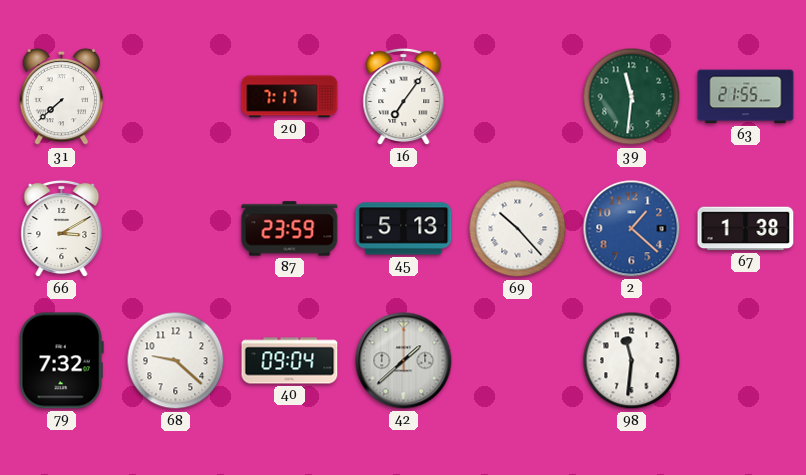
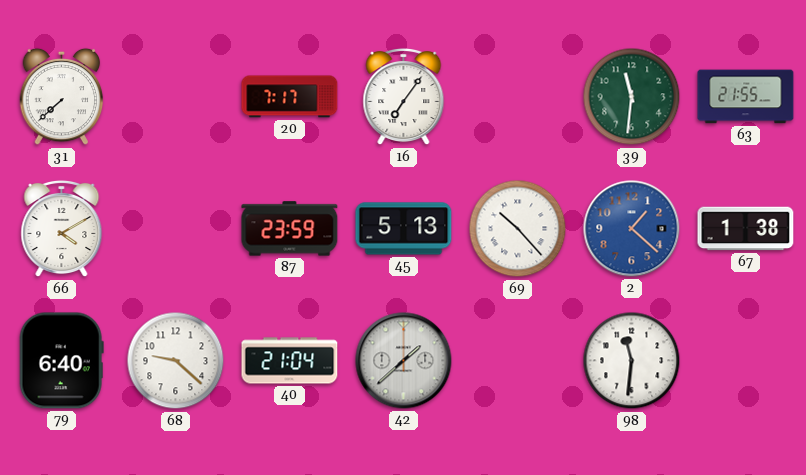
66: 3:10 -> 4:10 (62, 229)
79: 7:32 -> 6:40 (61, 361)
40: 09:04 -> 21:04 (290, 361)
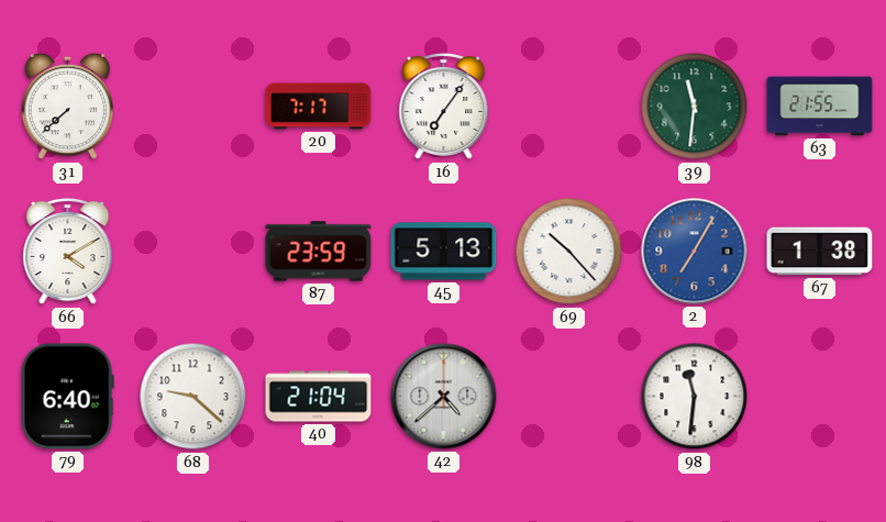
2: 1:22 -> 7:05 (695, 252)
42: 1:38 -> 4:38 (444, 397)
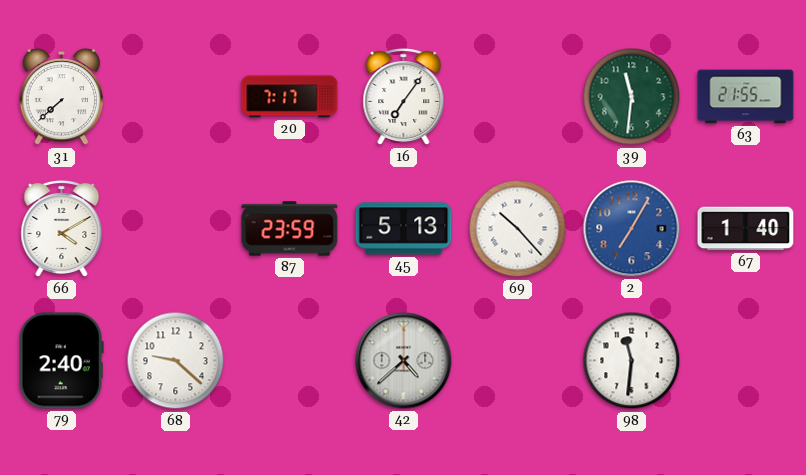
67: 1:38 -> 1:40 (746, 229)
79: 6:40 -> 2:40 (61, 361)
40: 21:04 -> none (319, 397)
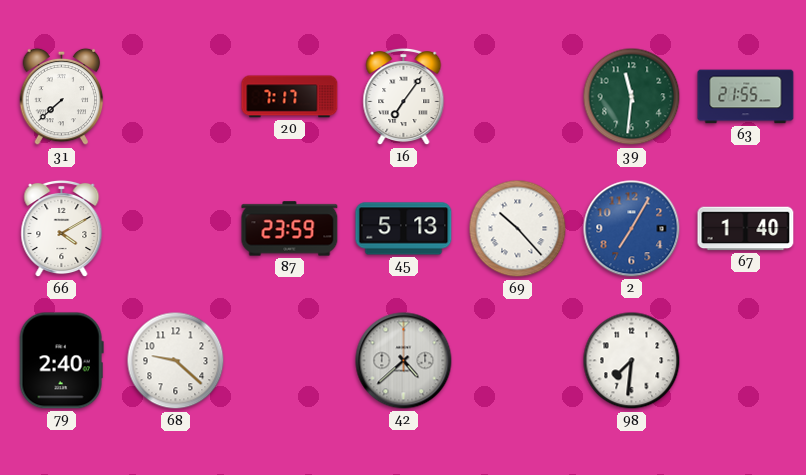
98: 11:31 -> 7:31 (632, 361)
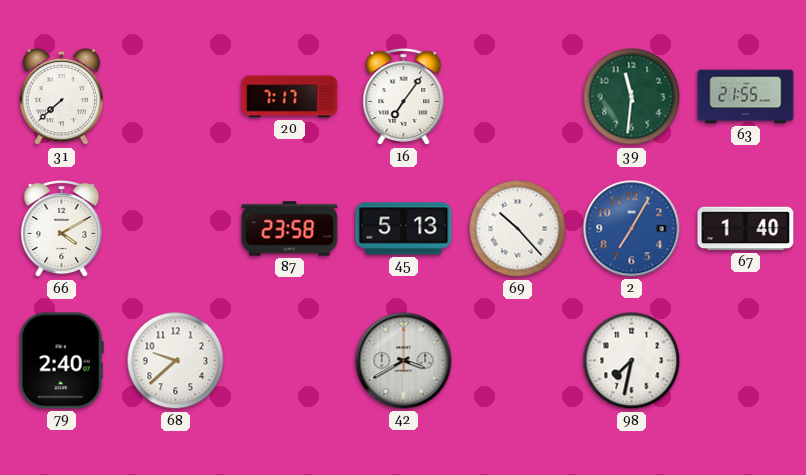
87: 23:59 -> 23:58 (290, 229)
68: 9:22 -> 9:38 (176, 361)
42: 4:38 -> 3:40 (404, 361)
98: 7:31 -> 7:32 (632, 361)
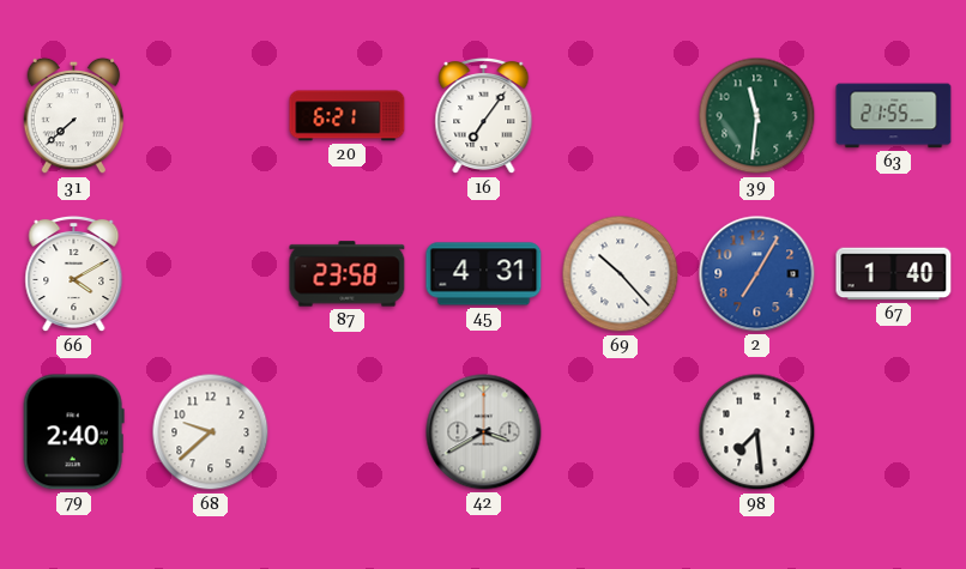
20: 7:17 -> 6:21 (348, 116)
45: 5:13 -> 4:31 (484, 274)
98: 7:32 -> 7:29 (757, 432)
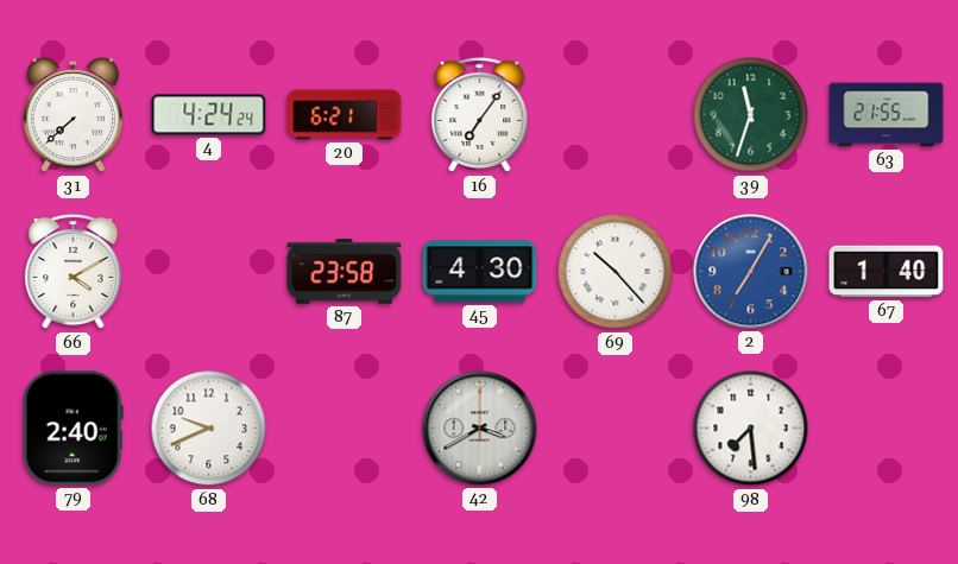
4: none -> 4:24 (209, 115)
39: 11:31 -> 11:33 (751, 115)
45: 4:31 -> 4:30 (480, 272)
68: 9:38 -> 9:41 (209, 429)
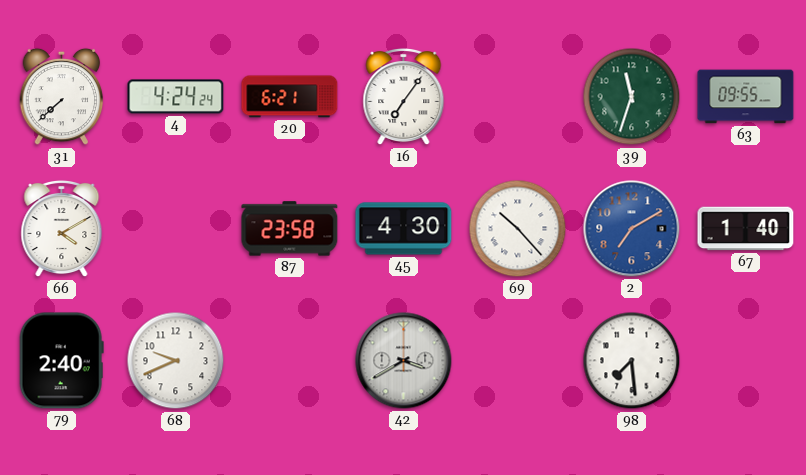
63: 21:55 -> 09:55 (746, 97)
2: 7:05 -> 7:10 (632, 229)
